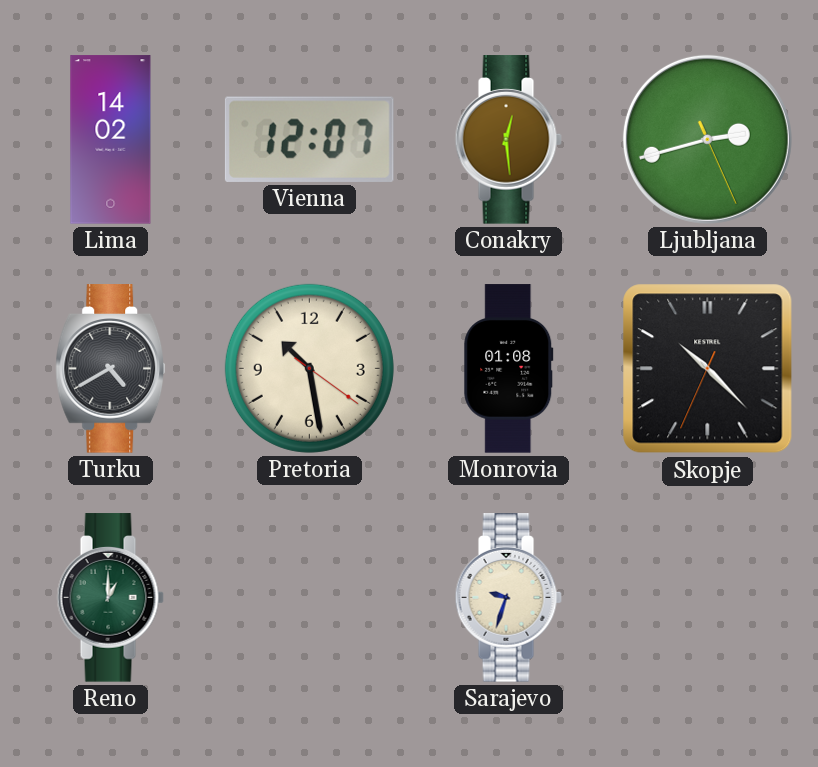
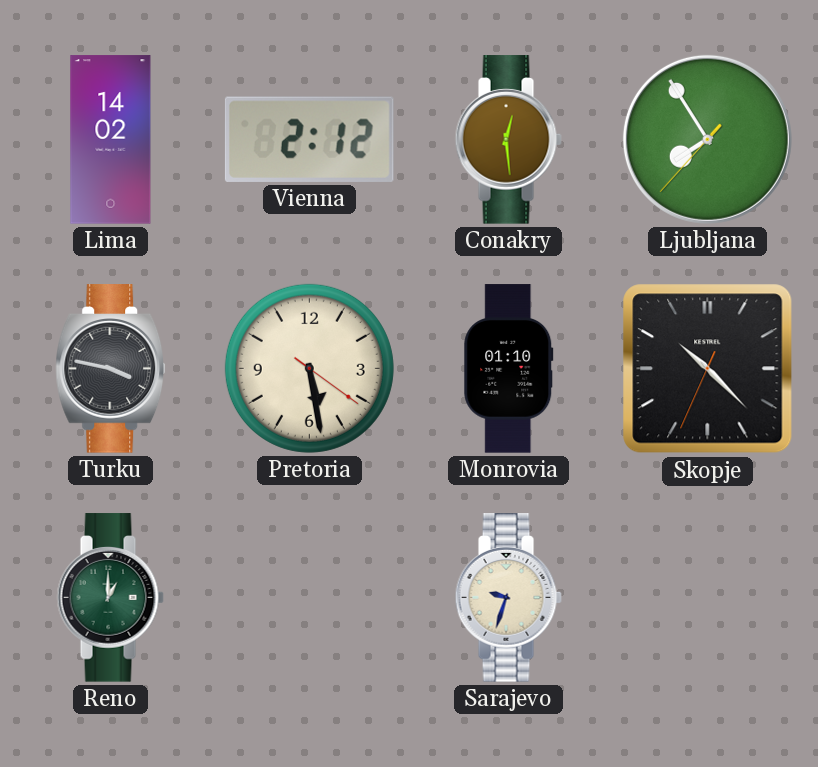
Vienna: 12:07 -> 2:12 (309, 139)
Ljubljana: 2:42 -> 7:54 (707, 139)
Turku: 4:40 -> 3:47 (111, 369)
Pretoria: 10:28 -> 5:28 (309, 368)
Monrovia: 01:08 -> 01:10 (509, 369)
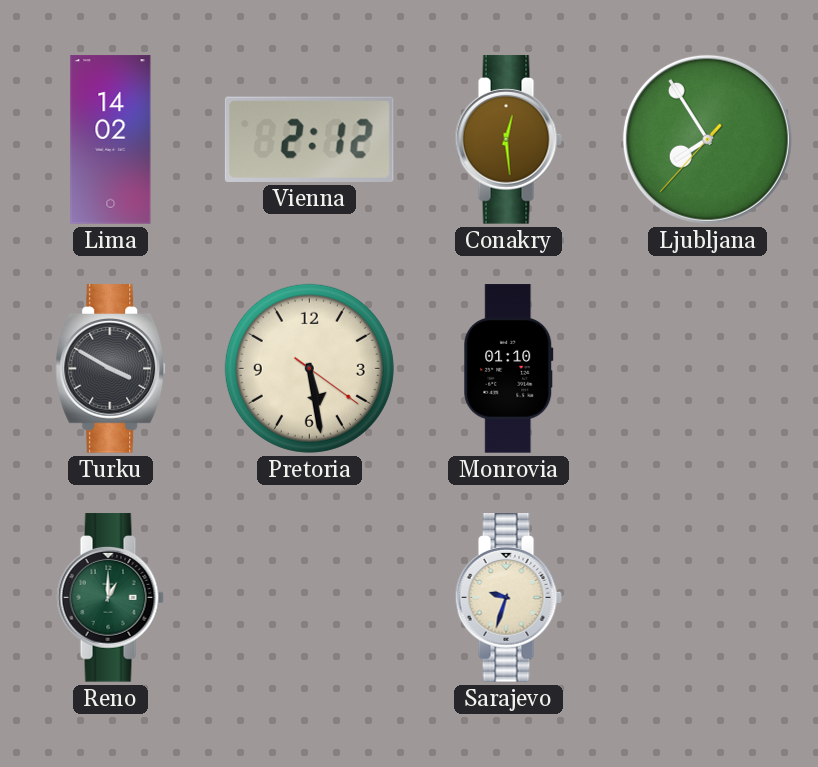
Turku: 3:47 -> 3:50 (111, 369)
Skopje: 10:22 -> none (708, 369)
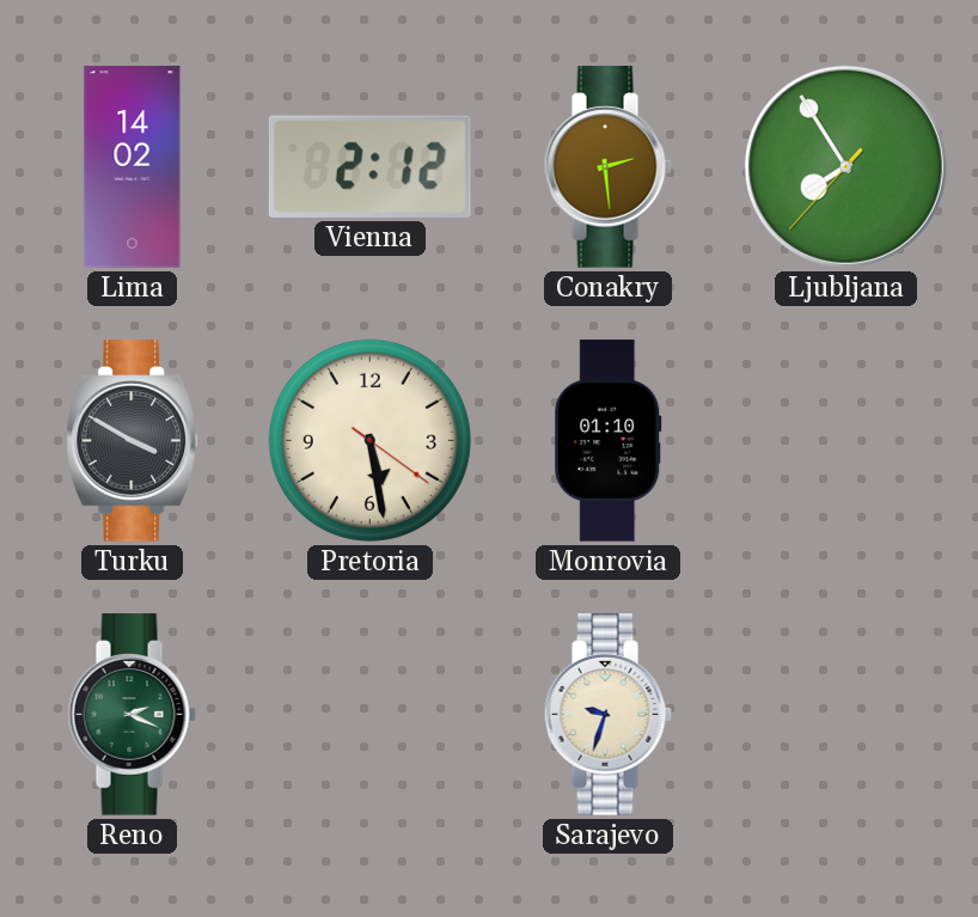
Conakry: 12:29 -> 2:29 (607, 167)
Reno: 1:00 -> 2:19 (132, 715)
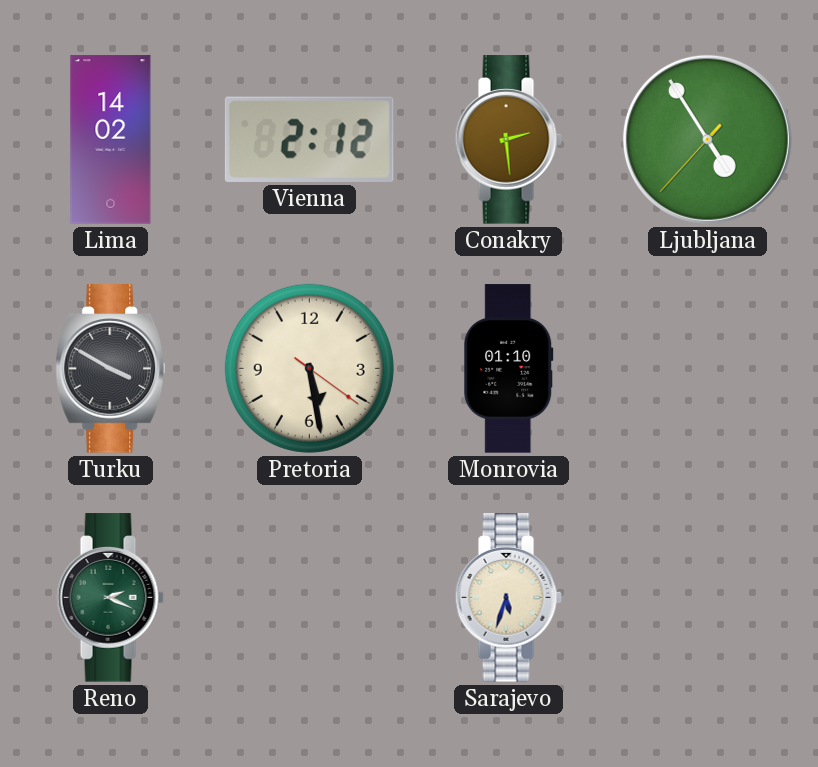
Ljubljana: 7:54 -> 4:54 (707, 139)
Sarajevo: 9:33 -> 5:33 (508, 598)
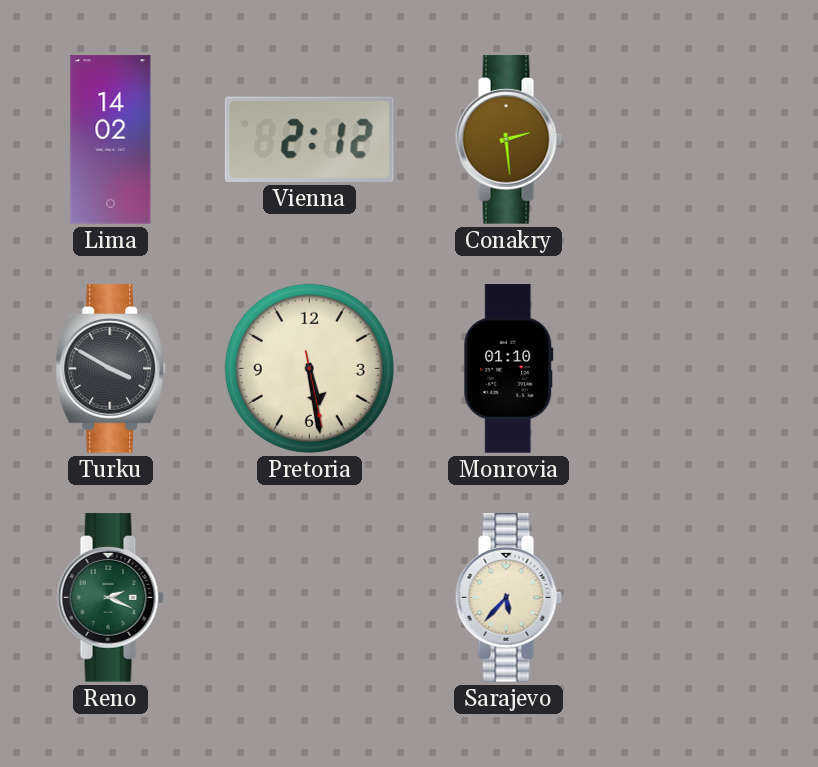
Ljubljana: 4:54 -> none (707, 139)
Pretoria: 5:28:21 -> 5:28:28 (309, 368)
Sarajevo: 5:33 -> 5:37 (508, 598)
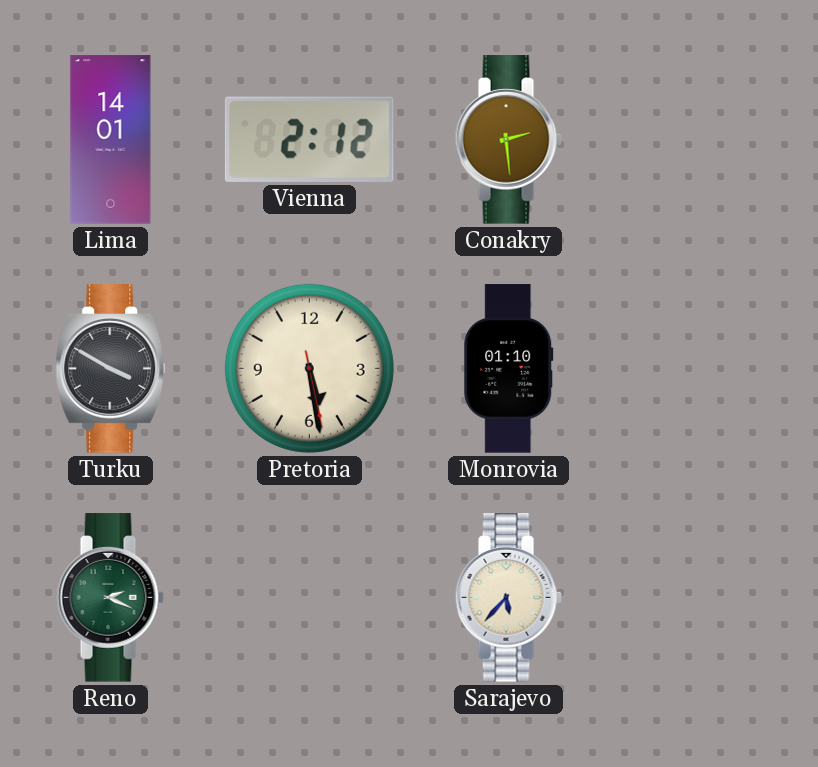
Lima: 14:02 -> 14:01 (111, 140)
